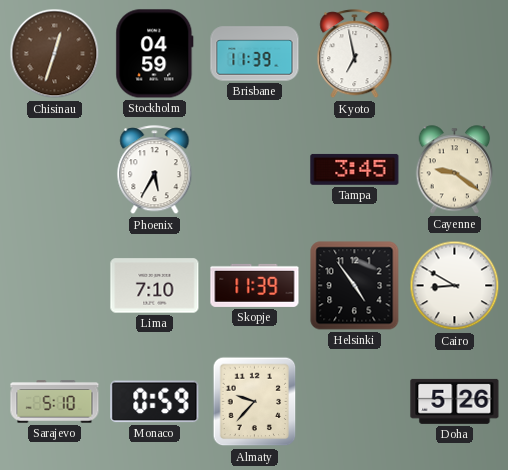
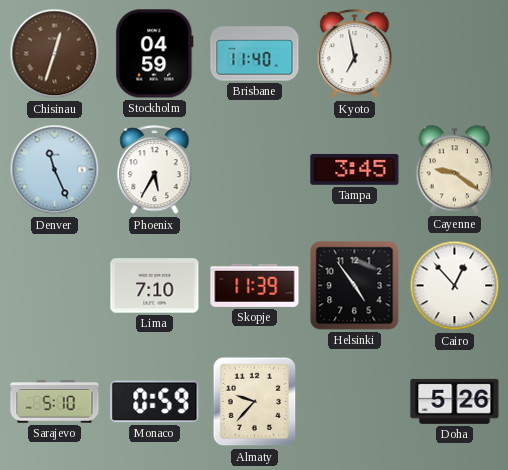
Brisbane: 11:39 -> 11:40 (255, 54)
Denver: none -> 11:26 (55, 170)
Cairo: 8:50 -> 12:53 (455, 286)
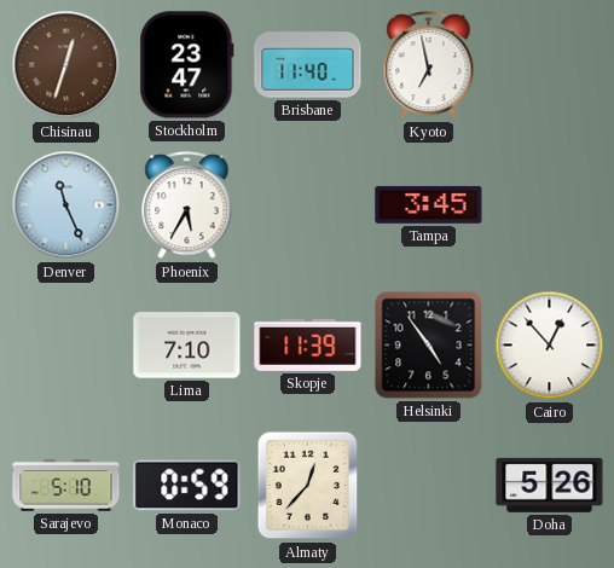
Stockholm: 04:59 -> 23:47 (187, 65)
Cayenne: 9:21 -> none (455, 170)
Almaty: 9:37 -> 12:37 (308, 486)
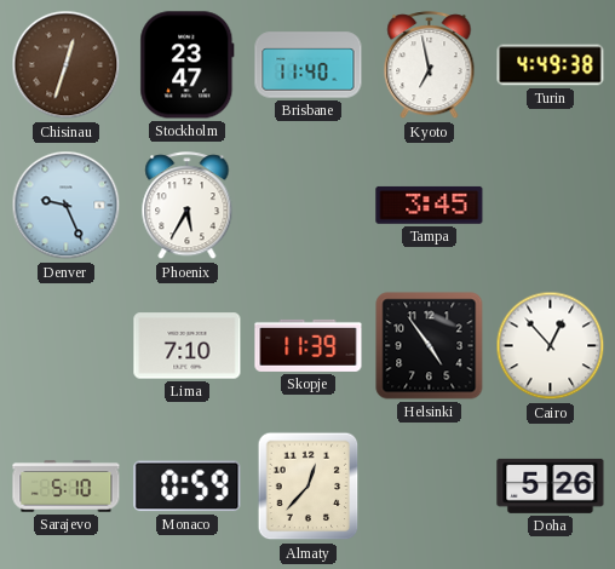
Turin: none -> 4:49 (551, 65)
Denver: 11:26 -> 9:26 (67, 206)
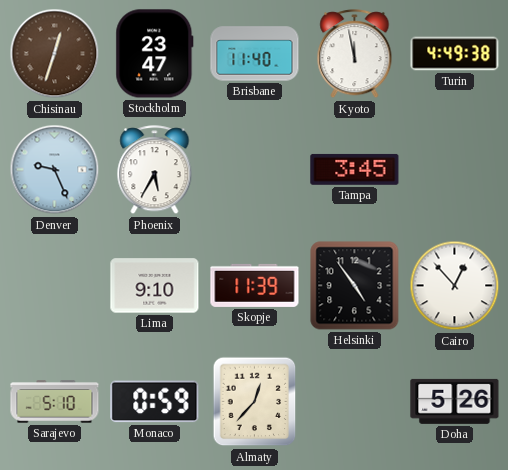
Kyoto: 6:58 -> 11:58 (355, 54)
Lima: 7:10 -> 9:10 (155, 286)
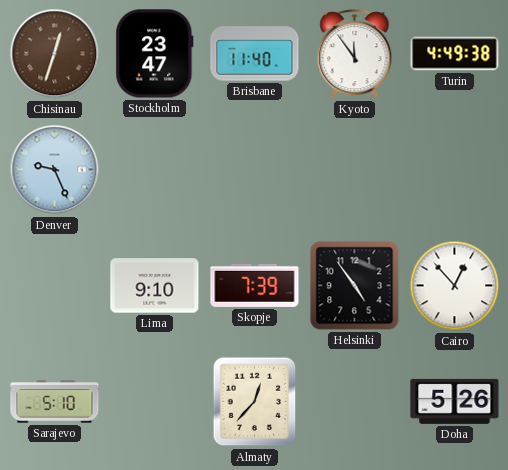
Kyoto: 11:58 -> 11:54 (355, 54)
Phoenix: 5:35 -> none (155, 170)
Tampa: 3:45 -> none (355, 169)
Skopje: 11:39 -> 7:39 (255, 285)
Monaco: 0:59 -> none (155, 402)
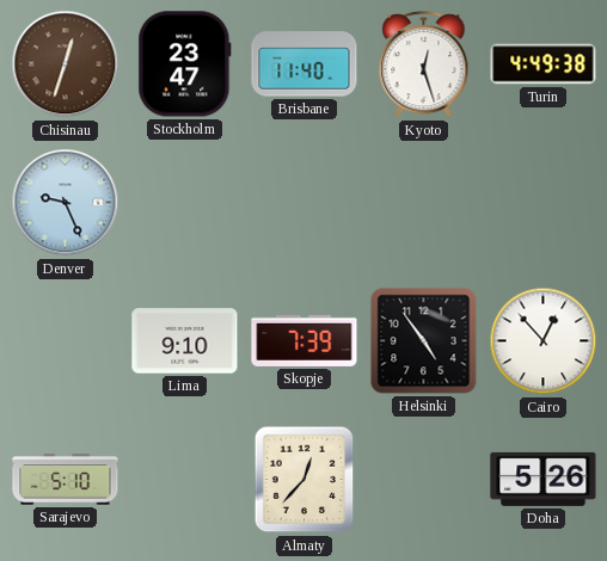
Kyoto: 11:54 -> 12:27 (424, 64)
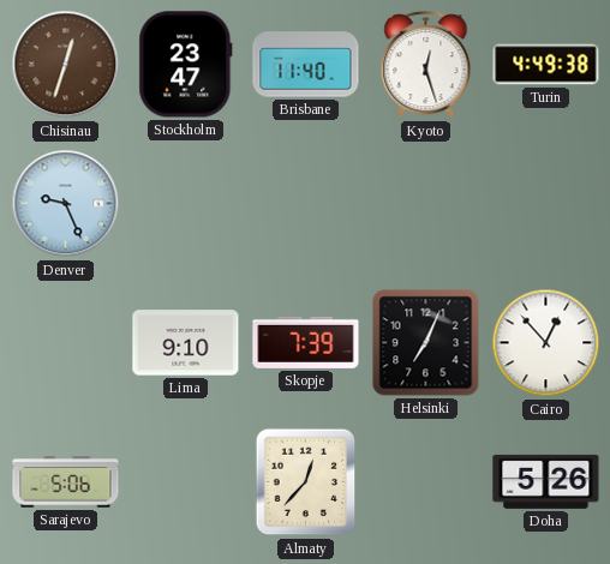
Helsinki: 4:54 -> 7:04 (426, 343)
Sarajevo: 5:10 -> 5:06 (66, 482)
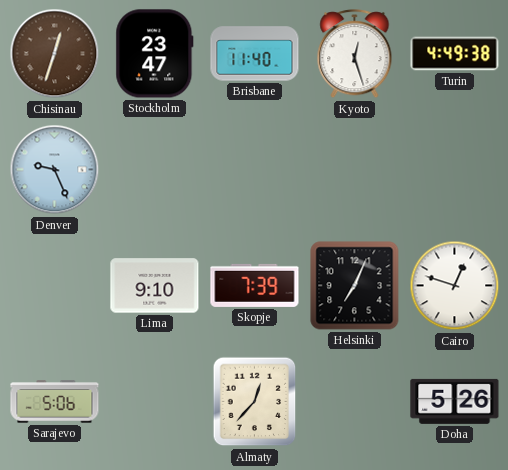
Cairo: 12:53 -> 12:48 (455, 286)
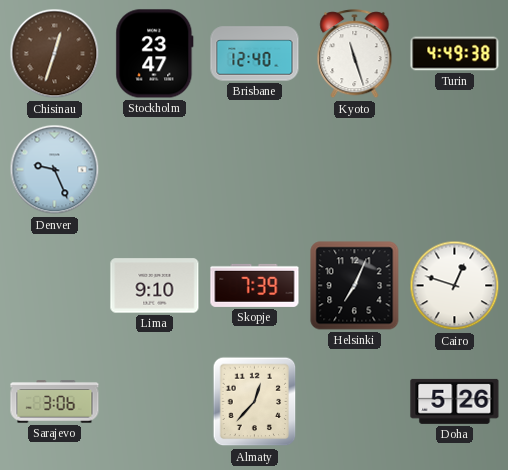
Brisbane: 11:40 -> 12:40 (255, 54)
Kyoto: 12:27 -> 11:27 (355, 54)
Sarajevo: 5:06 -> 3:06 (55, 402)
